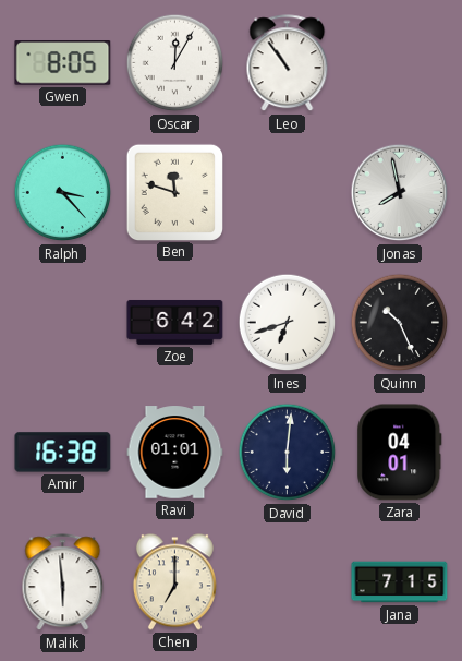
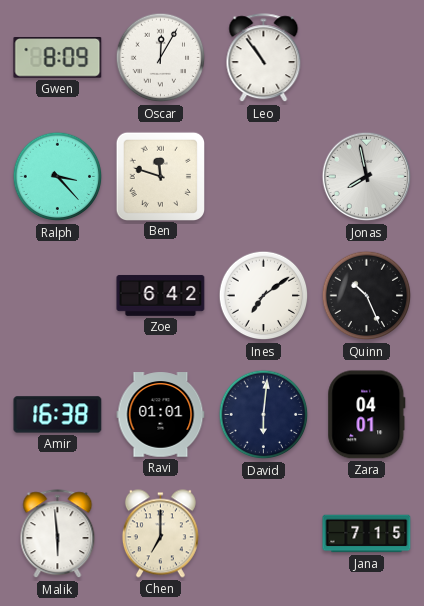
Gwen: 8:05 -> 8:09 (58, 58)
Ines: 6:42 -> 7:09 (264, 296)
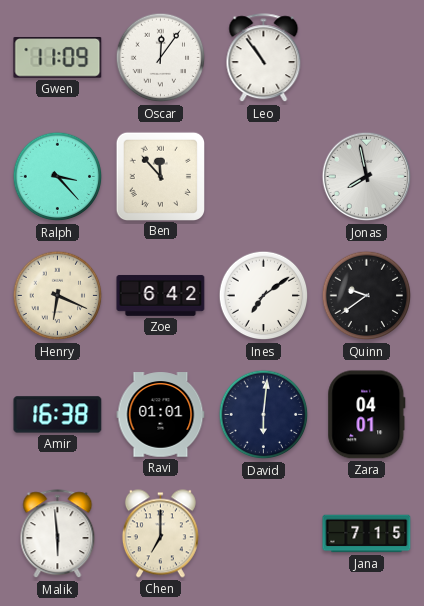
Gwen: 8:09 -> 11:09 (58, 58)
Oscar: 12:05 -> 12:06 (161, 58)
Ben: 11:48 -> 11:53 (160, 176)
Henry: none -> 6:19 (58, 296)
Quinn: 10:26 -> 9:39 (367, 296)
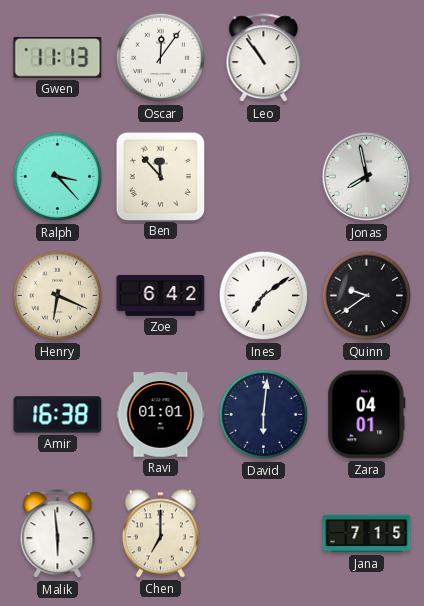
Gwen: 11:09 -> 11:13 (58, 58)
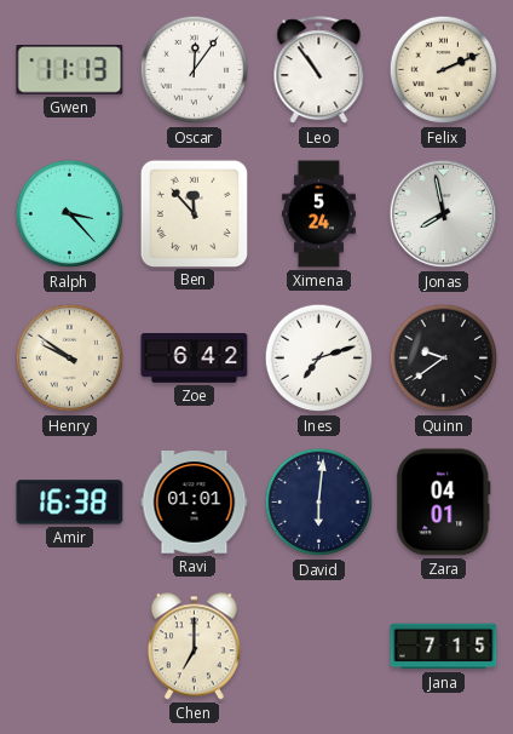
Felix: none -> 2:11 (444, 70)
Ximena: none -> 5:24 (318, 214)
Henry: 6:19 -> 9:51 (70, 359)
Ines: 7:09 -> 7:12 (319, 359)
Malik: 5:59 -> none (58, 534)
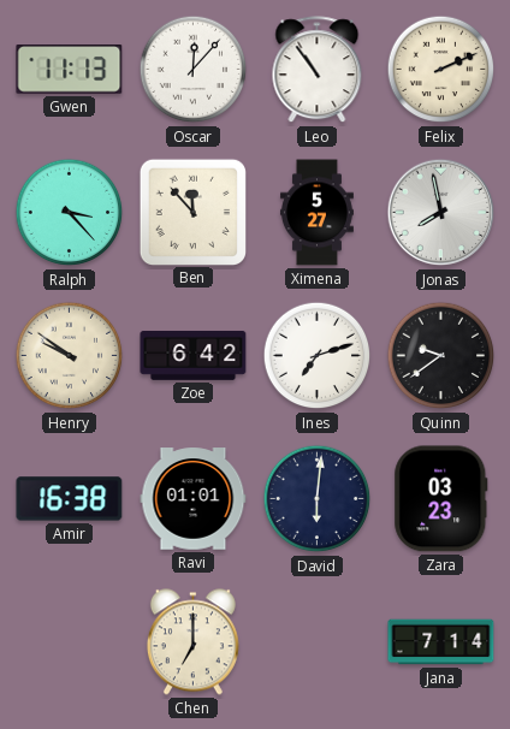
Oscar: 12:06 -> 12:07 (194, 70)
Ximena: 5:24 -> 5:27 (316, 213)
Zara: 04:01 -> 03:23 (441, 499)
Jana: 7:15 -> 7:14 (441, 642)
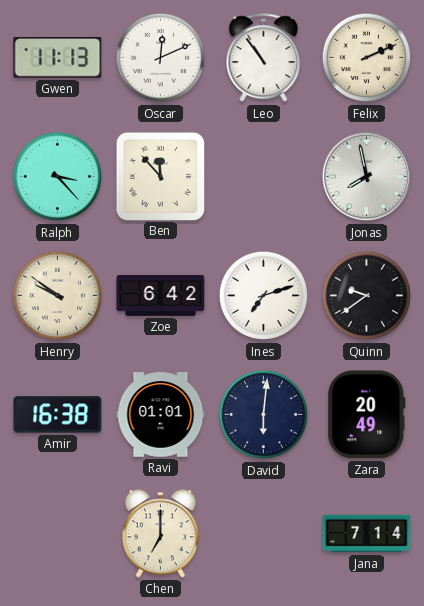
Oscar: 12:07 -> 12:11 (161, 58)
Ximena: 5:27 -> none (316, 213)
Zara: 03:23 -> 20:49 (367, 415)
